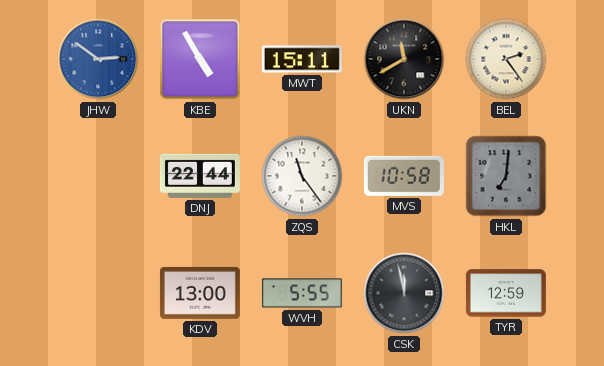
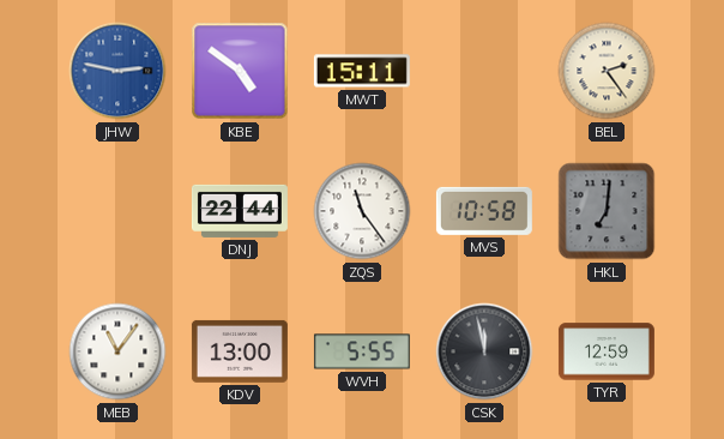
JHW: 2:51 -> 2:47 (117, 71)
KBE: 4:55 -> 4:51 (240, 71)
UKN: 11:40 -> none (404, 59)
MEB: none -> 11:06 (117, 351)
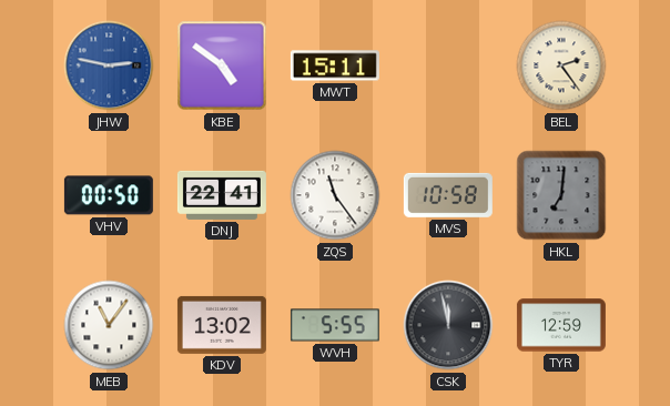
VHV: none -> 00:50 (109, 195)
DNJ: 22:44 -> 22:41 (222, 195)
KDV: 13:00 -> 13:02 (222, 325)
